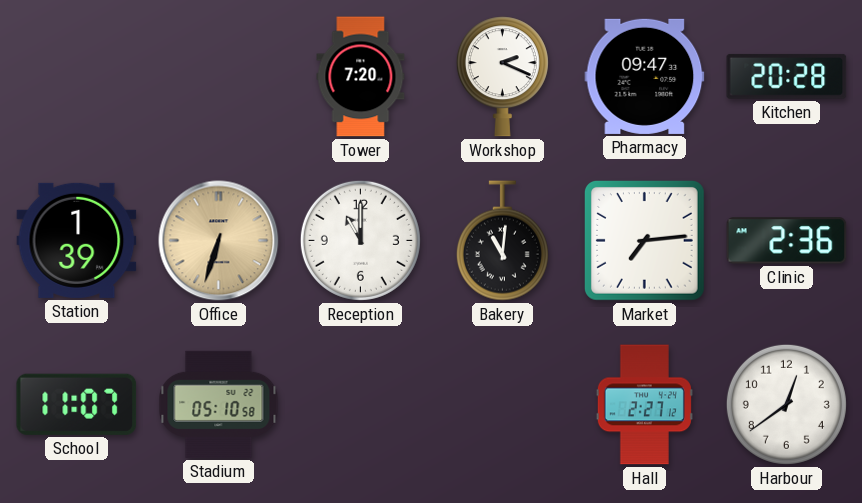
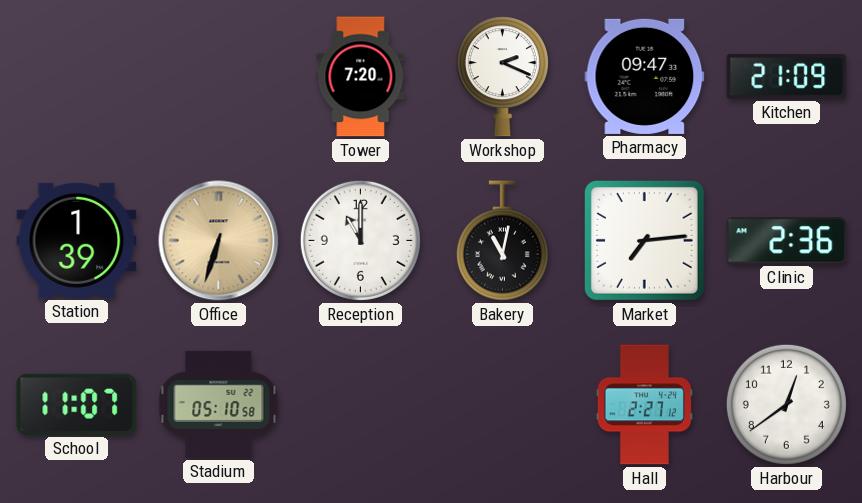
Kitchen: 20:28 -> 21:09 (787, 76)
Bakery: 11:01 -> 11:02 (502, 241)
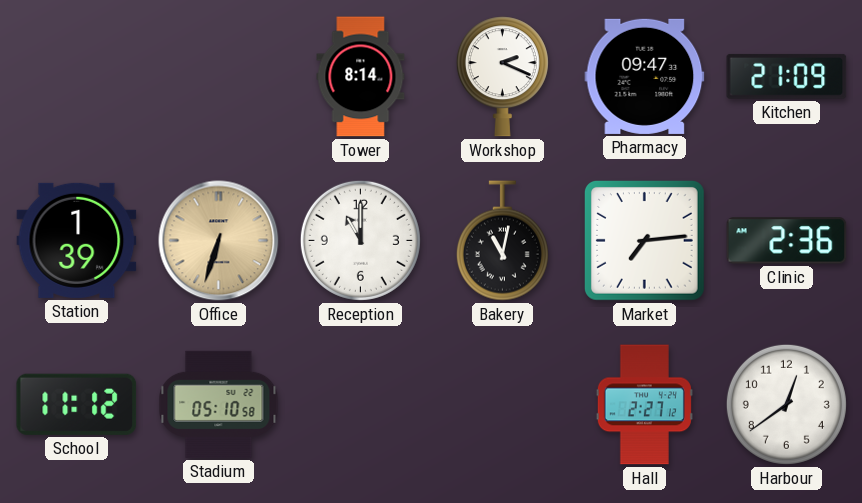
Tower: 7:20 -> 8:14 (361, 77)
School: 11:07 -> 11:12 (77, 404)
